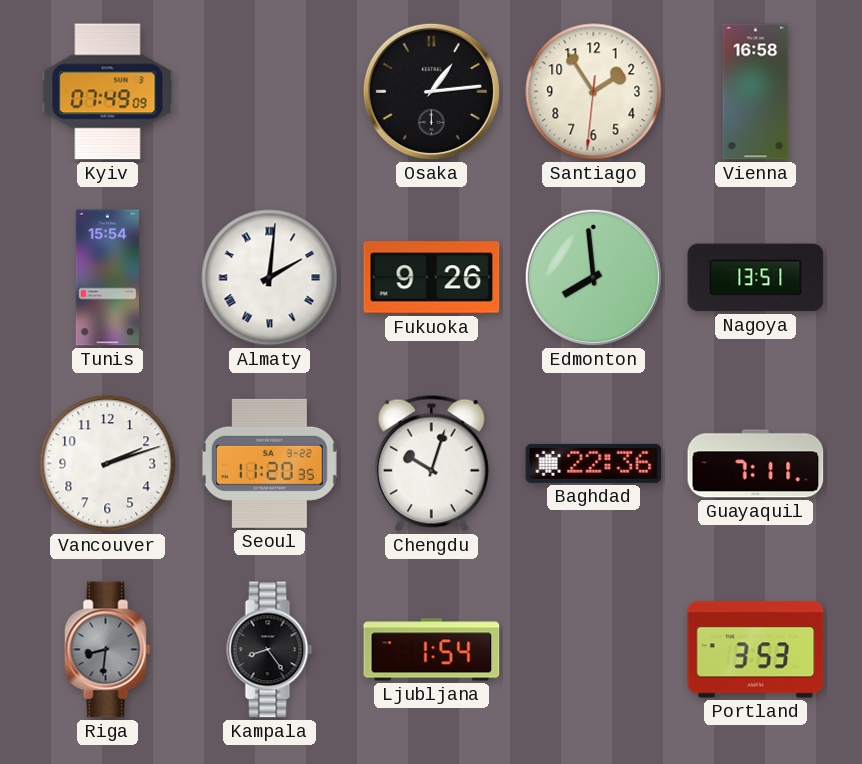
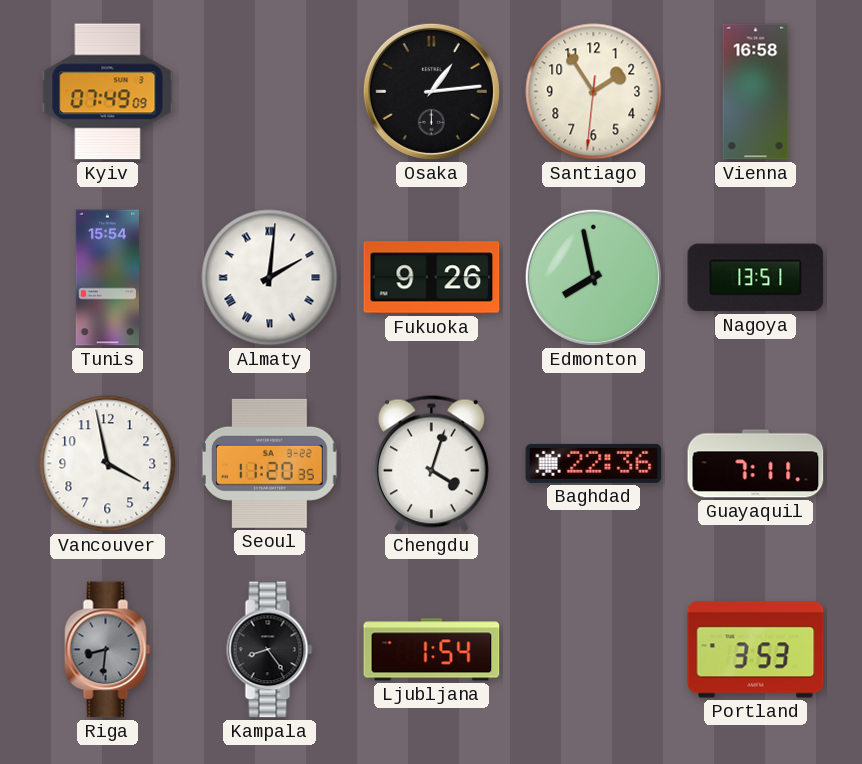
Edmonton: 7:59 -> 7:58 (593, 277)
Vancouver: 2:12 -> 3:58 (108, 464)
Chengdu: 10:03 -> 4:03 (431, 463)
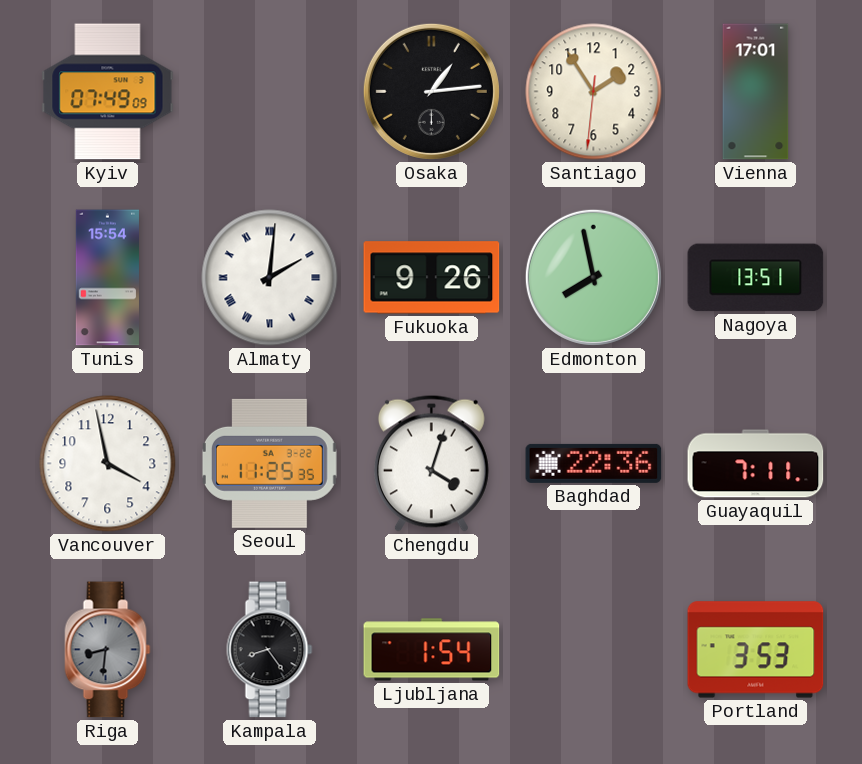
Vienna: 16:58 -> 17:01 (756, 92)
Seoul: 11:20 -> 11:25 (269, 463)
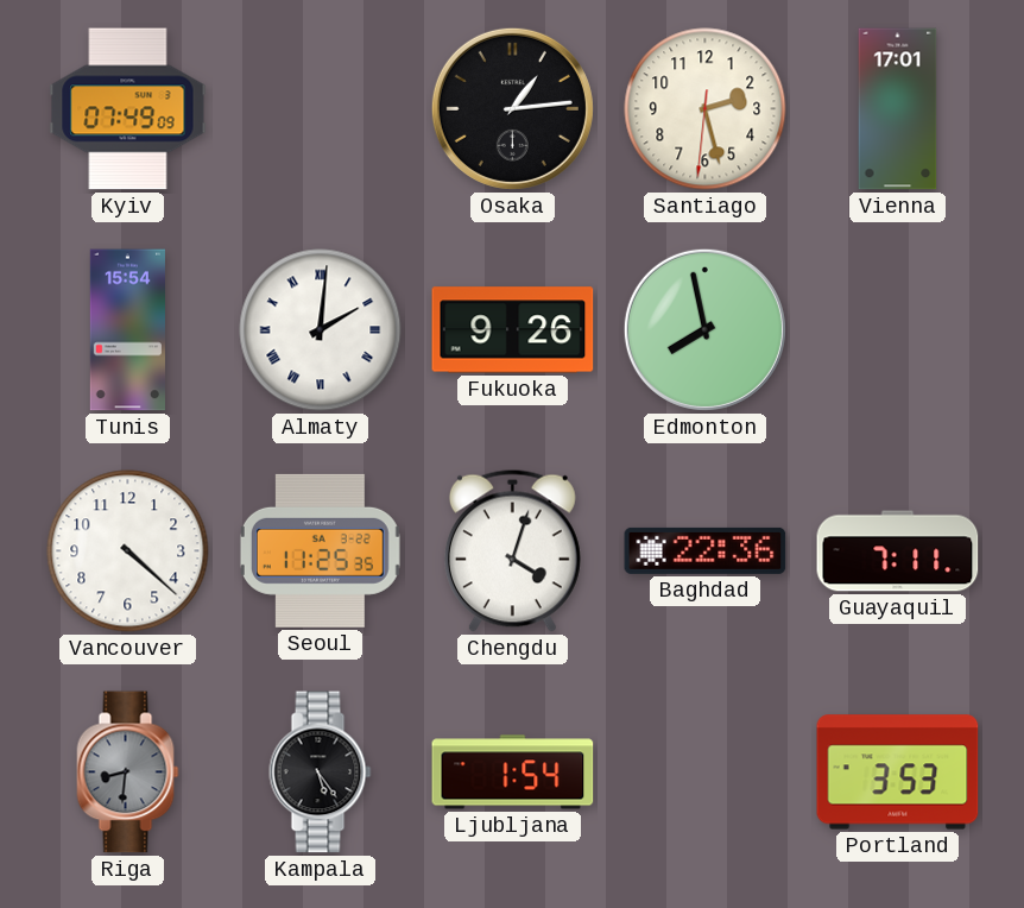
Santiago: 1:54 -> 2:27 (706, 109)
Nagoya: 13:51 -> none (756, 278)
Vancouver: 3:58 -> 4:22 (128, 551)
Kampala: 8:24 -> 5:24 (321, 773)
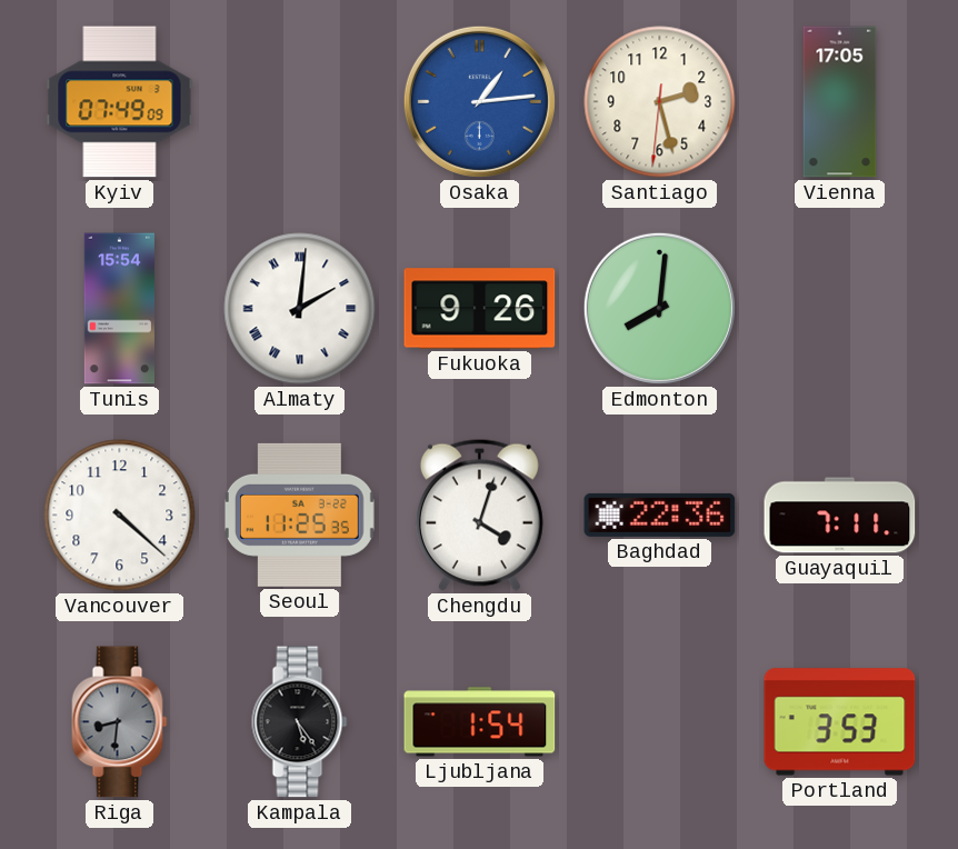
Osaka dial: black -> blue (479, 101)
Vienna: 17:01 -> 17:05 (840, 102)
Edmonton: 7:58 -> 8:01 (659, 308)
